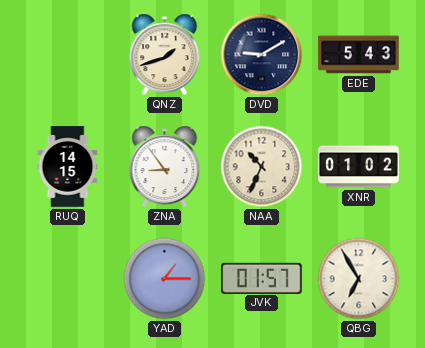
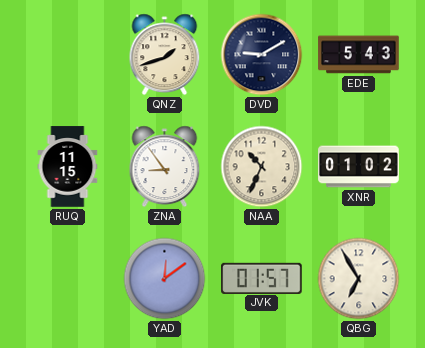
RUQ: 14:15 -> 11:15 (68, 167)
YAD: 1:15 -> 12:09 (165, 279)
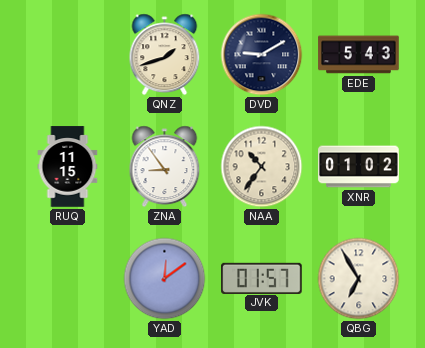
NAA: 10:34 -> 10:36 (262, 167)
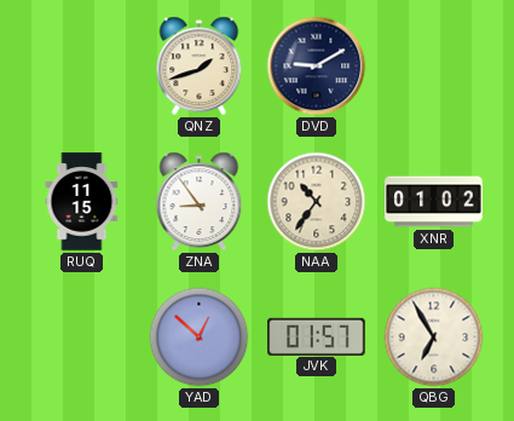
EDE: 5:43 -> none (359, 55)
YAD: 12:09 -> 12:52 (200, 338)
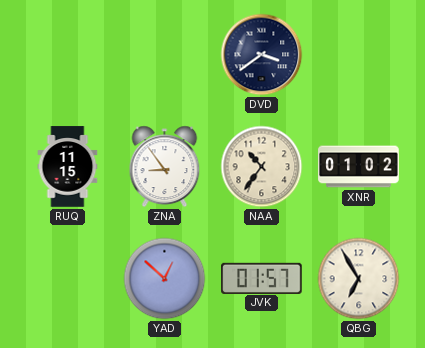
QNZ: 1:42 -> none (200, 67)
DVD: 9:10 -> 3:39 (262, 55)
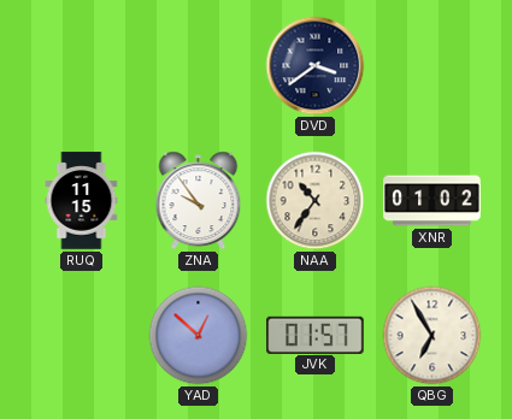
ZNA: 8:54 -> 9:54 (199, 201)
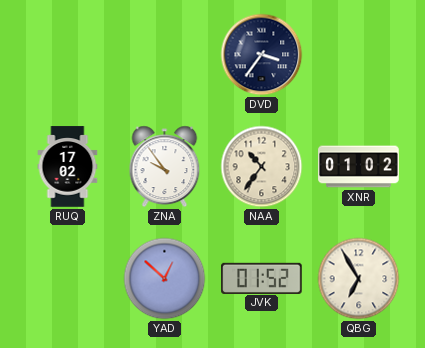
DVD: 3:39 -> 3:36 (262, 55)
RUQ: 11:15 -> 17:02 (68, 167)
JVK: 01:57 -> 01:52 (262, 278)
